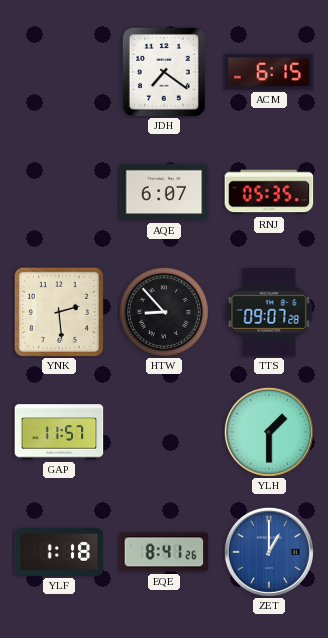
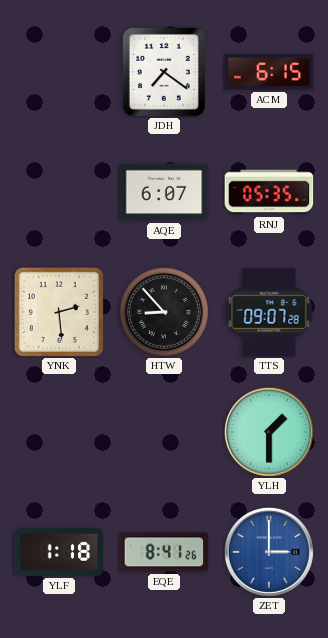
GAP: 11:57 -> none (59, 432)
ZET: 1:00 -> 3:00 (269, 552)
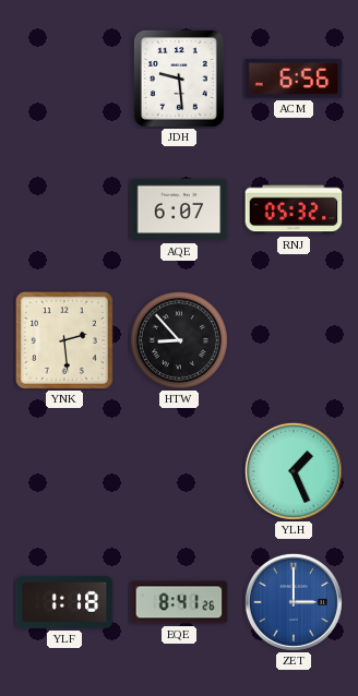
JDH: 7:21 -> 9:29 (179, 79)
ACM: 6:15 -> 6:56 (294, 79)
RNJ: 05:35 -> 05:32 (294, 209)
TTS: 09:07 -> none (269, 312)
YLH: 1:30 -> 1:26 (294, 471)
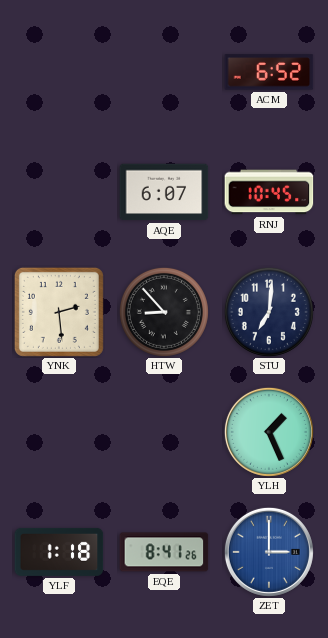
JDH: 9:29 -> none (179, 79)
ACM: 6:56 -> 6:52 (269, 72)
RNJ: 05:32 -> 10:45 (269, 192)
STU: none -> 7:01 (269, 312)
